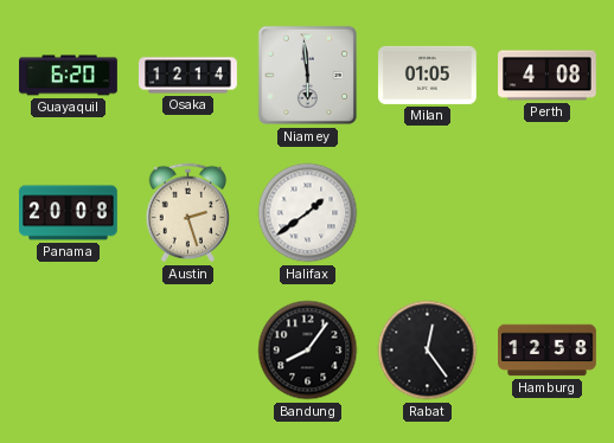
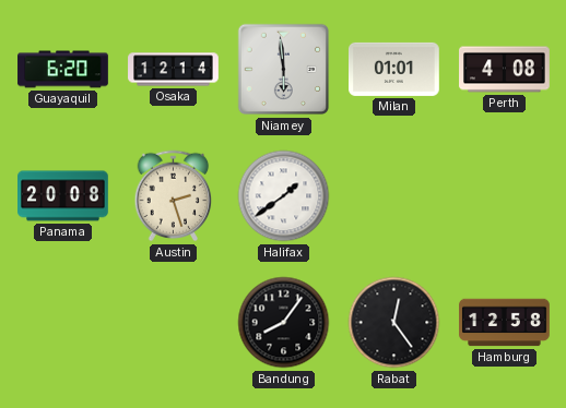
Milan: 01:05 -> 01:01 (394, 69)
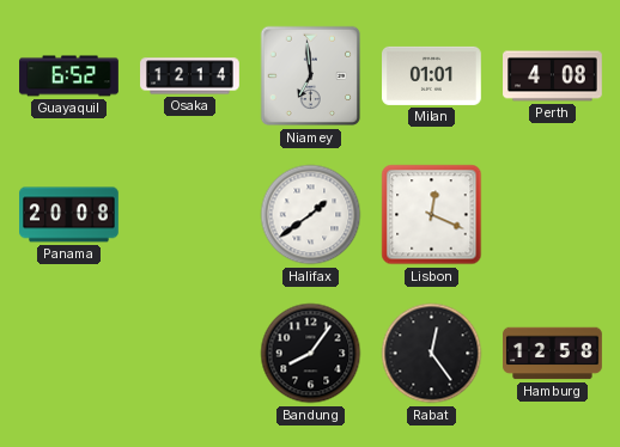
Guayaquil: 6:20 -> 6:52 (69, 76)
Niamey: 5:59 -> 6:59 (311, 76)
Austin: 2:27 -> none (174, 196)
Lisbon: none -> 12:19 (432, 215)
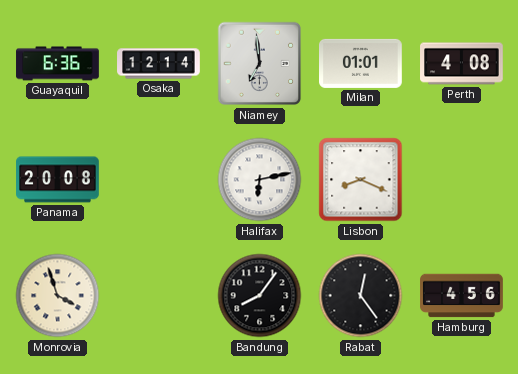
Guayaquil: 6:52 -> 6:36 (58, 64)
Halifax: 1:39 -> 6:13 (260, 180)
Lisbon: 12:19 -> 8:19 (361, 180)
Monrovia: none -> 3:57 (58, 296)
Hamburg: 12:58 -> 4:56 (462, 296)
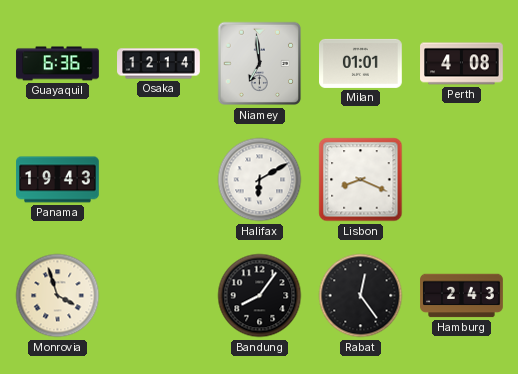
Panama: 20:08 -> 19:43 (58, 180)
Halifax: 6:13 -> 6:10 (260, 180)
Hamburg: 4:56 -> 2:43 (462, 296)
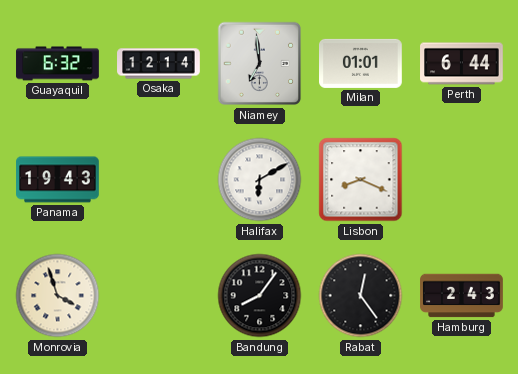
Guayaquil: 6:36 -> 6:32 (58, 64)
Perth: 4:08 -> 6:44 (462, 64)
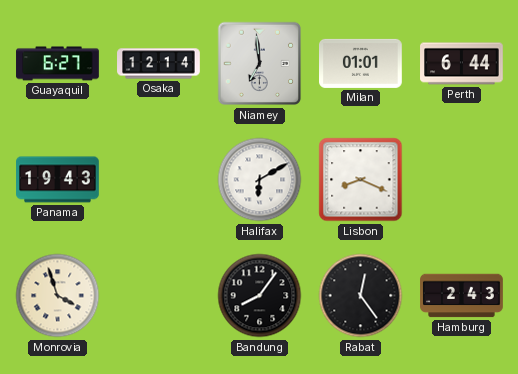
Guayaquil: 6:32 -> 6:27 (58, 64)
